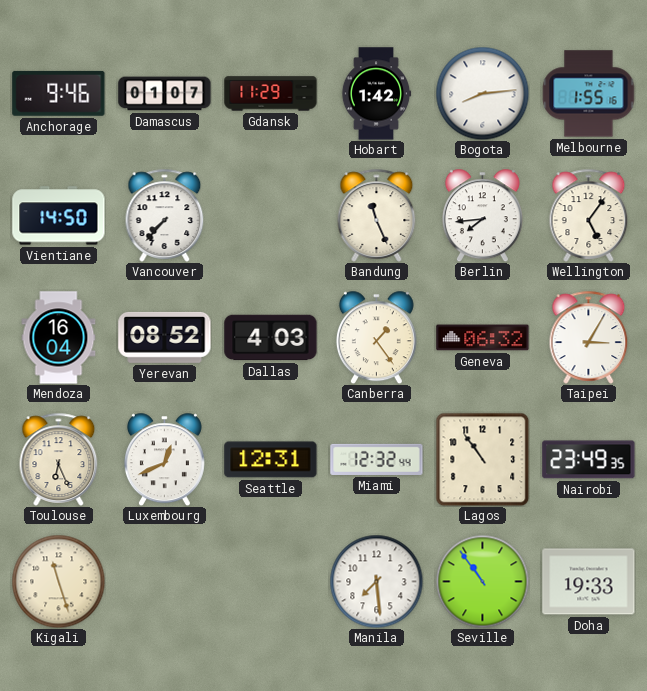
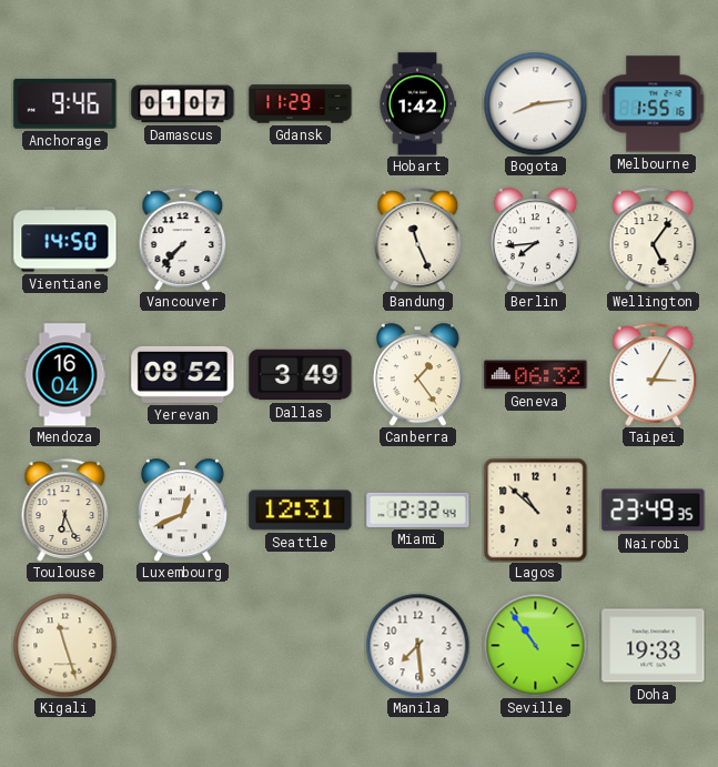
Dallas: 4:03 -> 3:49 (301, 375)
Lagos: 10:54 -> 10:52 (535, 509)
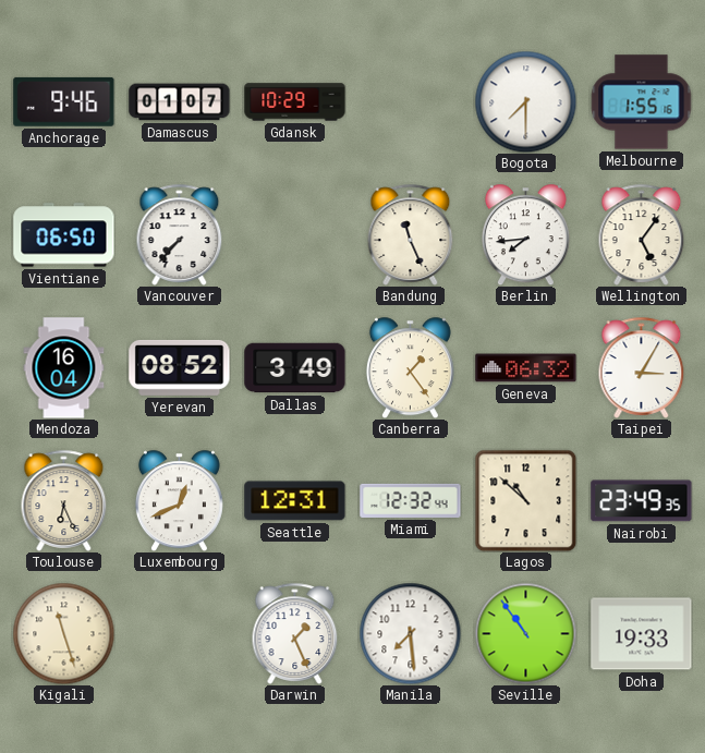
Gdansk: 11:29 -> 10:29 (295, 102)
Hobart: 1:42 -> none (417, 104)
Bogota: 8:14 -> 7:30 (525, 101)
Vientiane: 14:50 -> 06:50 (64, 235)
Darwin: none -> 1:26 (295, 633)
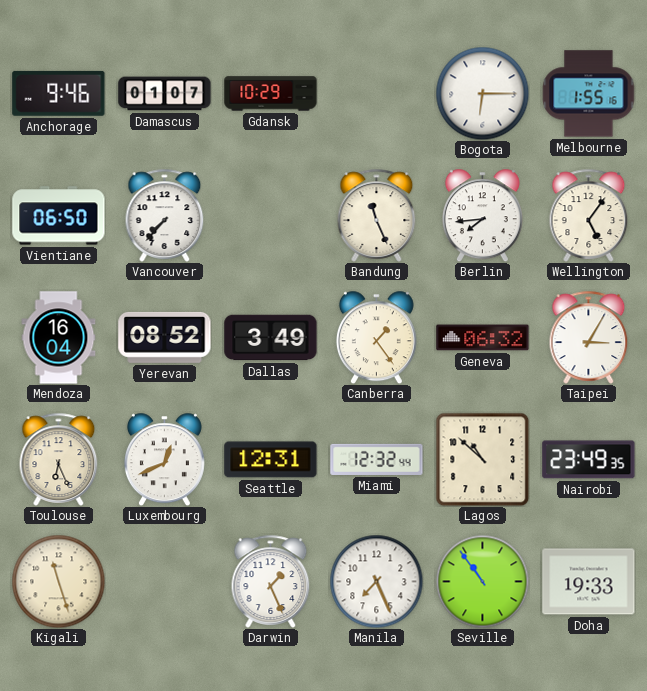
Bogota: 7:30 -> 6:15 (482, 93)
Manila: 7:29 -> 7:26 (376, 581)
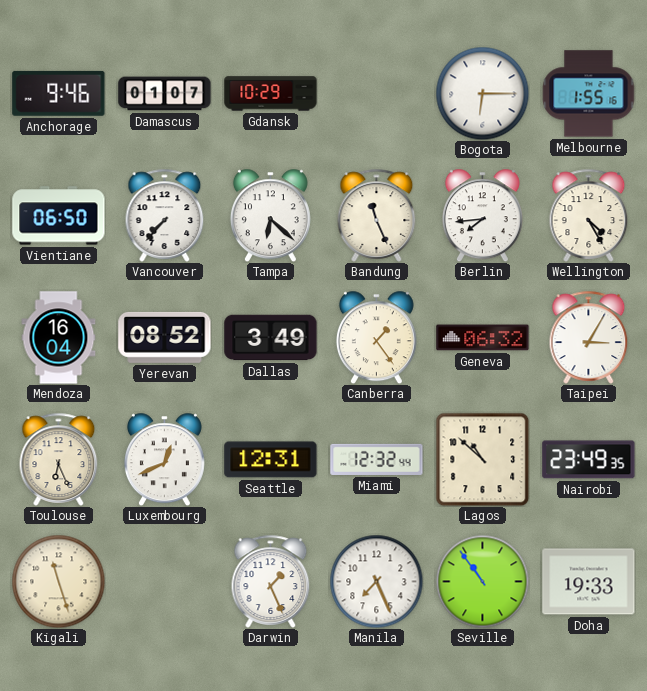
Tampa: none -> 6:22 (270, 215)
Wellington: 5:06 -> 4:25 (589, 215)
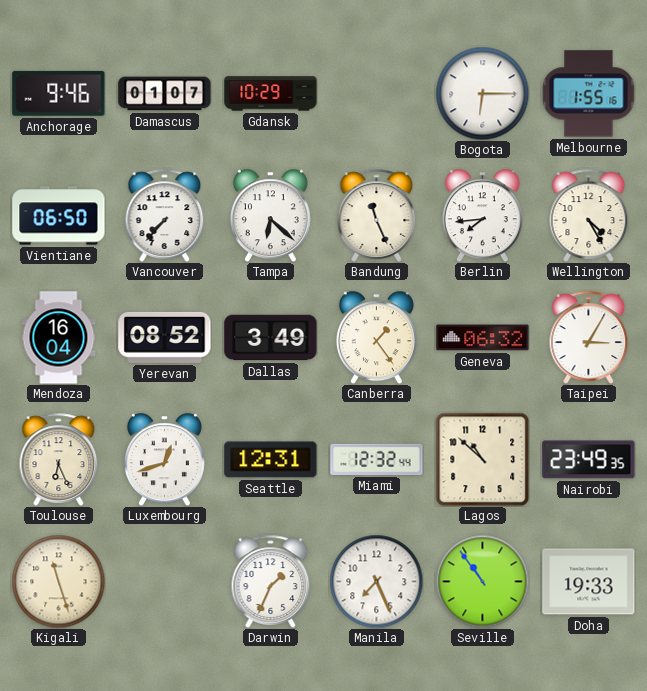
Luxembourg: 12:41 -> 12:42 (164, 459)
Darwin: 1:26 -> 1:34 (271, 581)
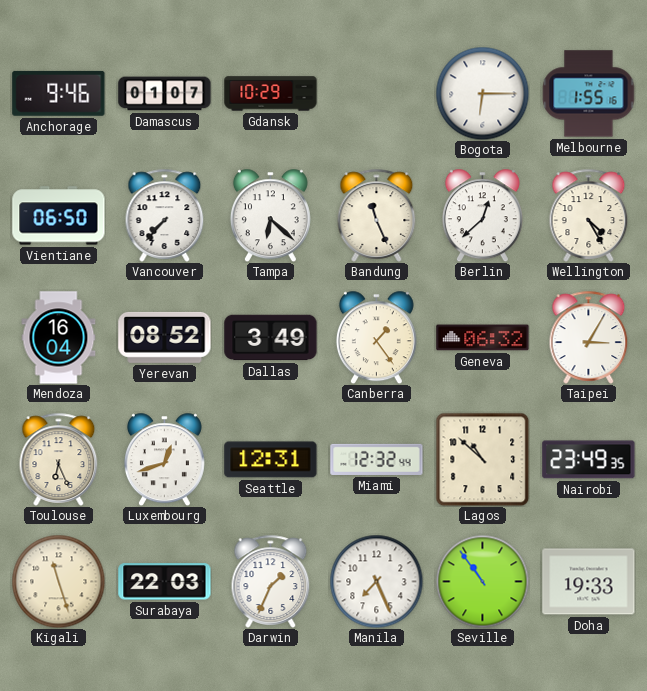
Berlin: 7:44 -> 12:38 (482, 215)
Surabaya: none -> 22:03 (165, 582)
